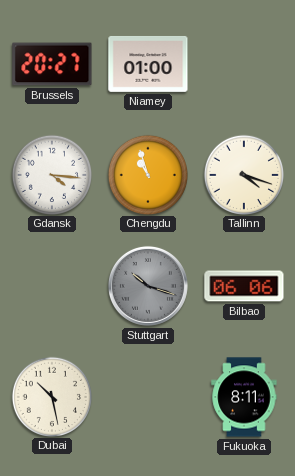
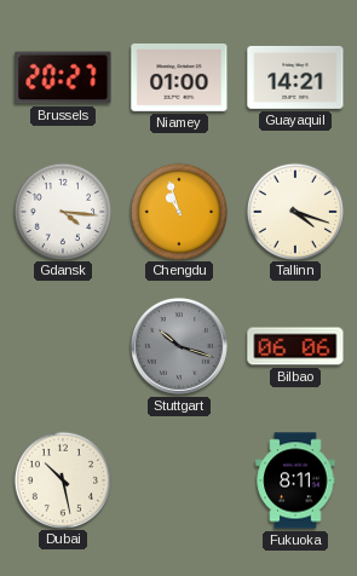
Guayaquil: none -> 14:21 (295, 77)
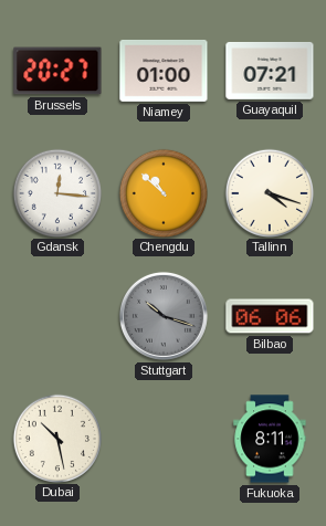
Guayaquil: 14:21 -> 07:21 (270, 71)
Gdansk: 4:16 -> 12:16 (56, 192)
Chengdu: 10:57 -> 10:52 (162, 192)
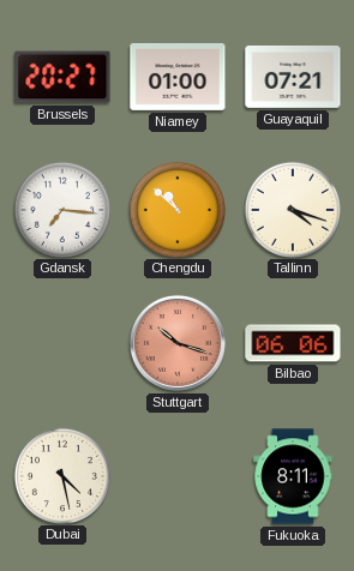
Gdansk: 12:16 -> 7:16 (61, 209)
Stuttgart dial: grey -> salmon (178, 343)
Dubai: 10:28 -> 4:28 (61, 475)
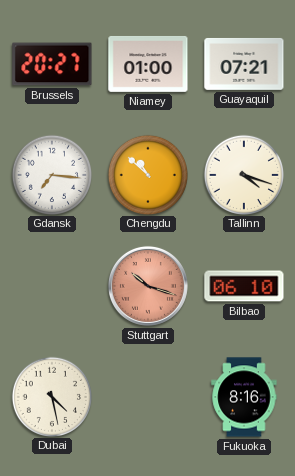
Bilbao: 06:06 -> 06:10 (244, 286)
Fukuoka: 8:11 -> 8:16 (244, 397)
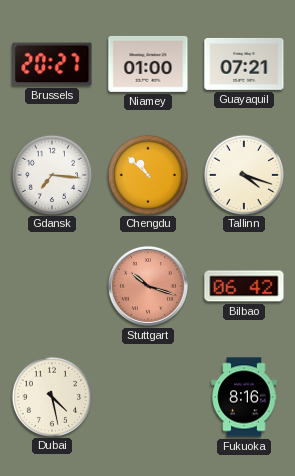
Bilbao: 06:10 -> 06:42 (244, 286)
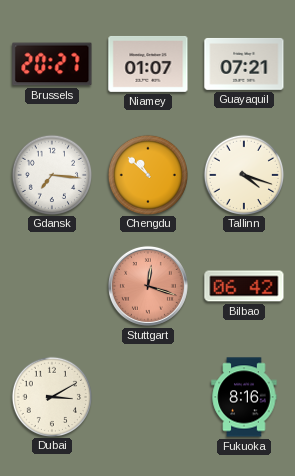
Niamey: 01:00 -> 01:07 (148, 64)
Stuttgart: 10:18 -> 12:18 (148, 286)
Dubai: 4:28 -> 3:10 (51, 396)
